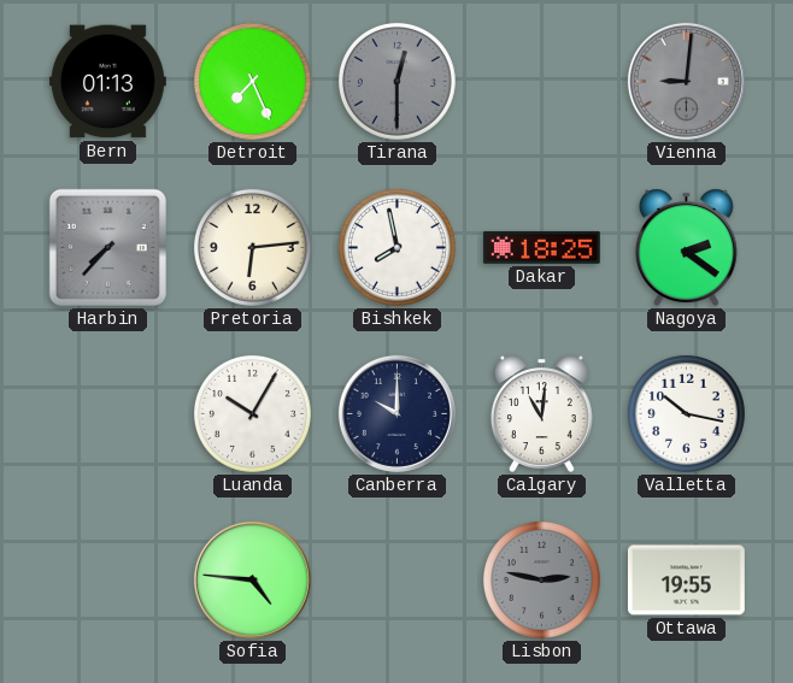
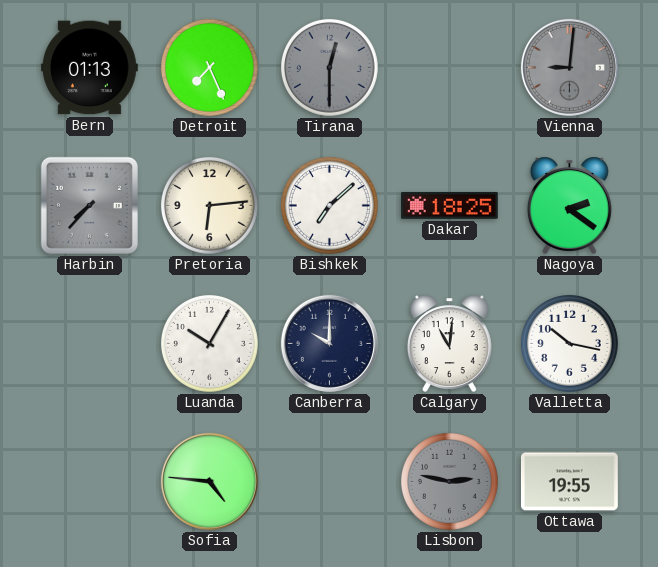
Bishkek: 7:58 -> 7:08 (329, 205)
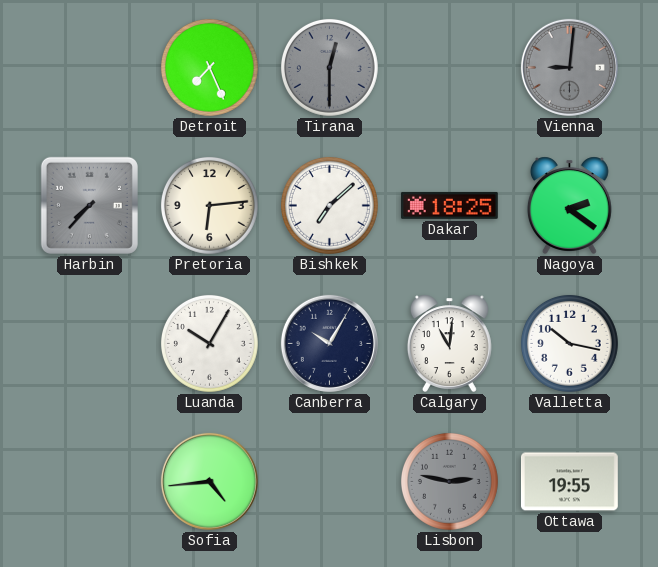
Bern: 01:13 -> none (89, 68)
Canberra: 10:00 -> 10:05 (329, 343)
Sofia: 4:46 -> 4:44 (209, 481)
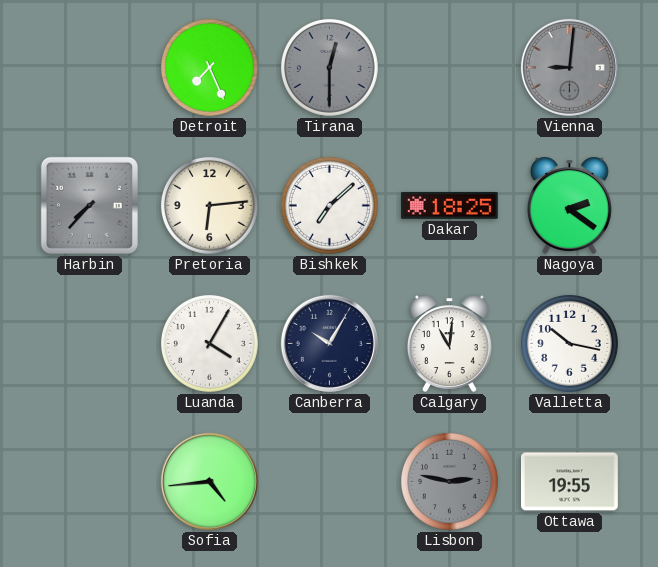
Luanda: 10:05 -> 4:05 (209, 343)
